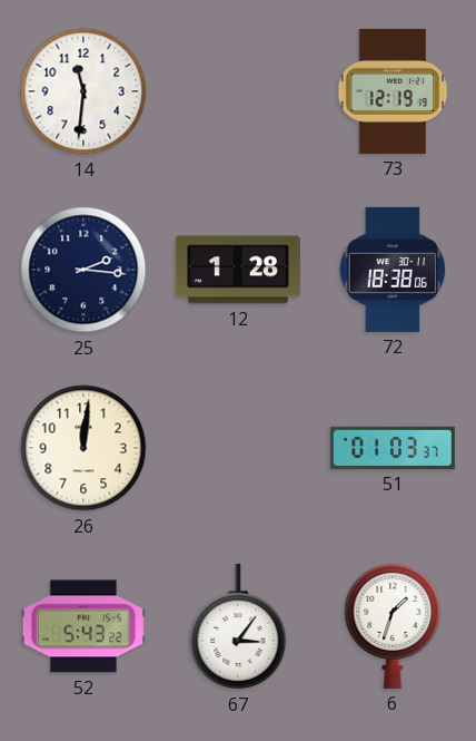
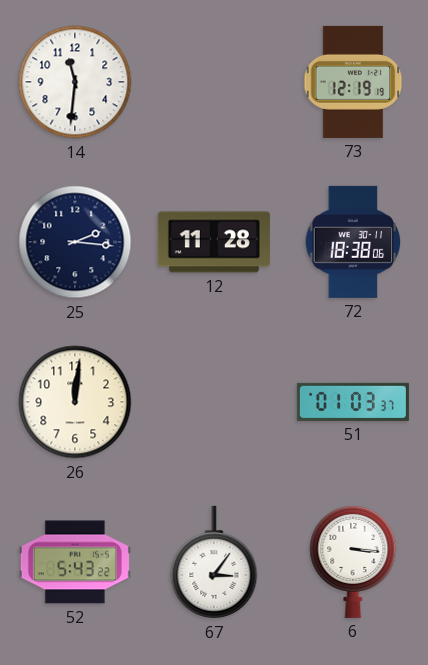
12: 1:28 -> 11:28 (214, 242)
6: 1:33 -> 3:16 (353, 561)
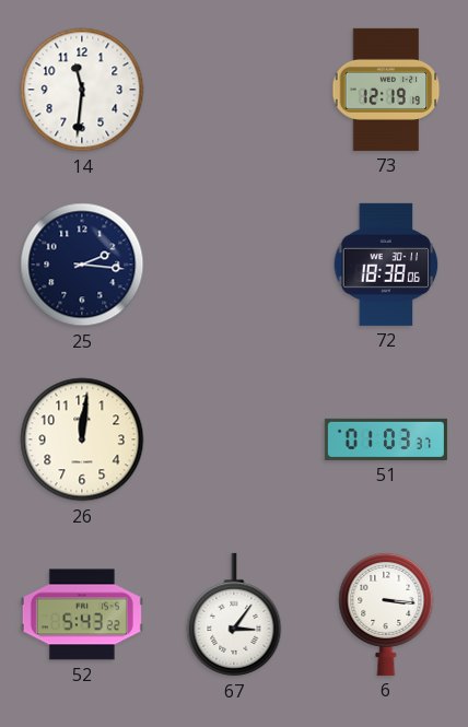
12: 11:28 -> none (214, 242)
